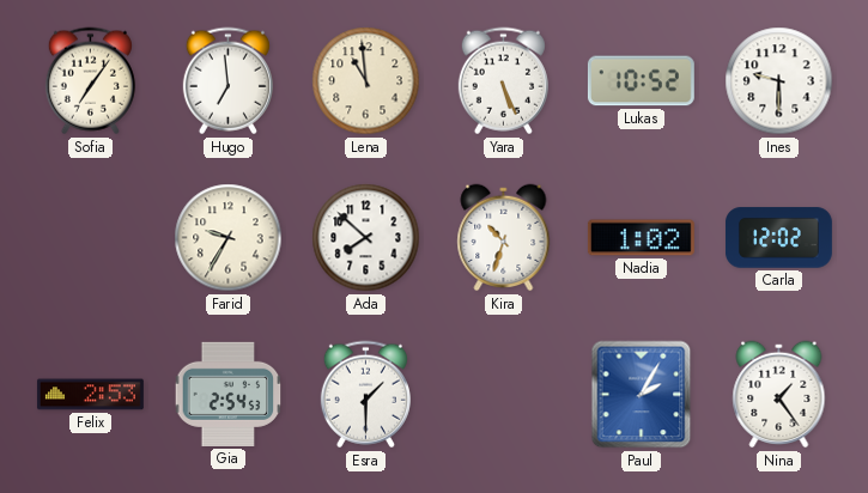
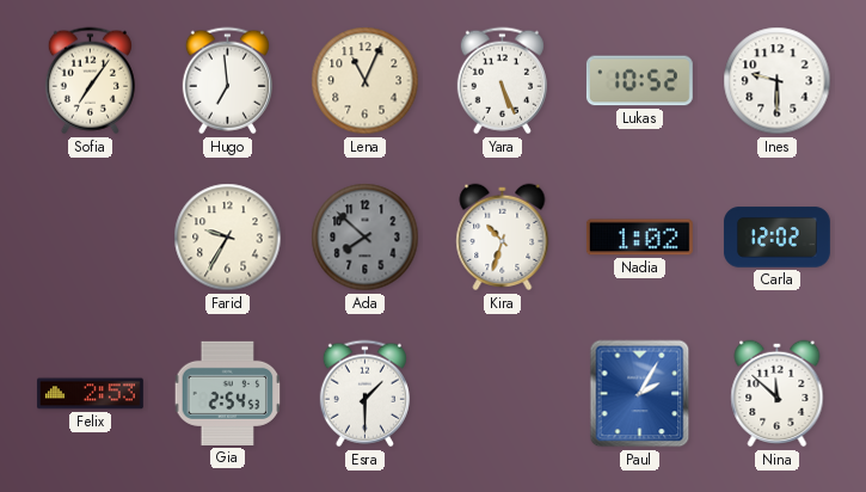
Lena: 10:59 -> 11:04 (366, 81)
Ada dial: white -> grey (366, 238)
Nina: 1:24 -> 11:52 (778, 394)
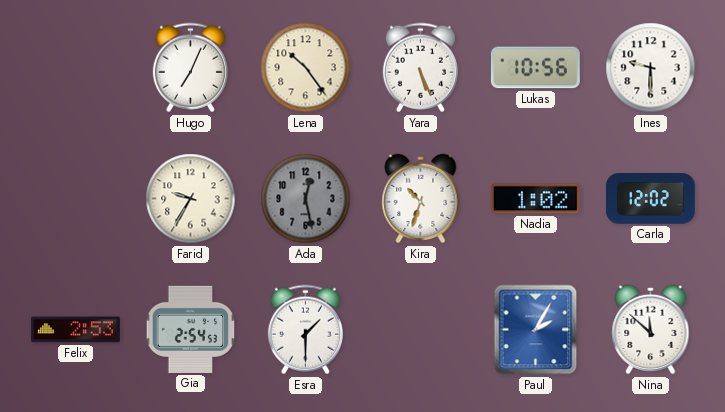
Sofia: 7:06 -> none (90, 81)
Hugo: 6:59 -> 7:04 (190, 68)
Lena: 11:04 -> 10:24 (306, 68)
Lukas: 10:52 -> 10:56 (535, 68)
Ada: 7:52 -> 12:28 (306, 199)
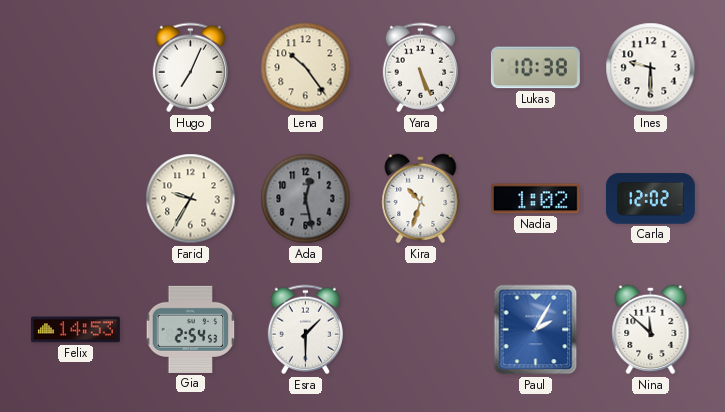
Lukas: 10:56 -> 10:38 (535, 68)
Felix: 2:53 -> 14:53 (75, 330)
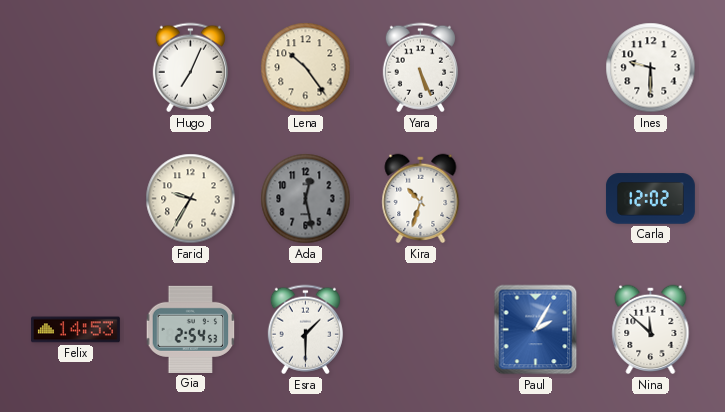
Lukas: 10:38 -> none (535, 68)
Nadia: 1:02 -> none (535, 199)
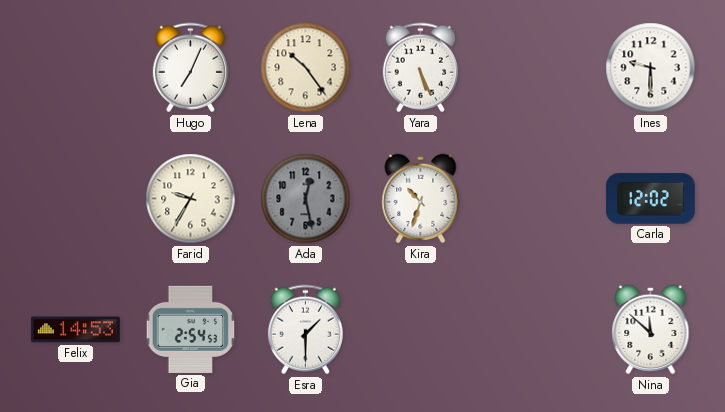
Paul: 2:05 -> none (536, 330)
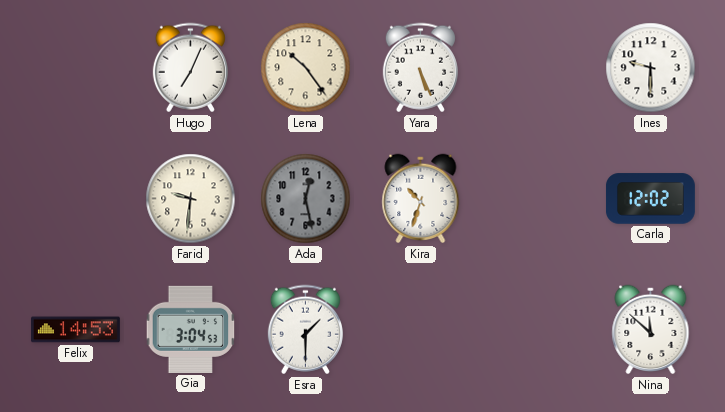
Farid: 9:35 -> 9:31 (191, 199)
Gia: 2:54 -> 3:04 (191, 329)
